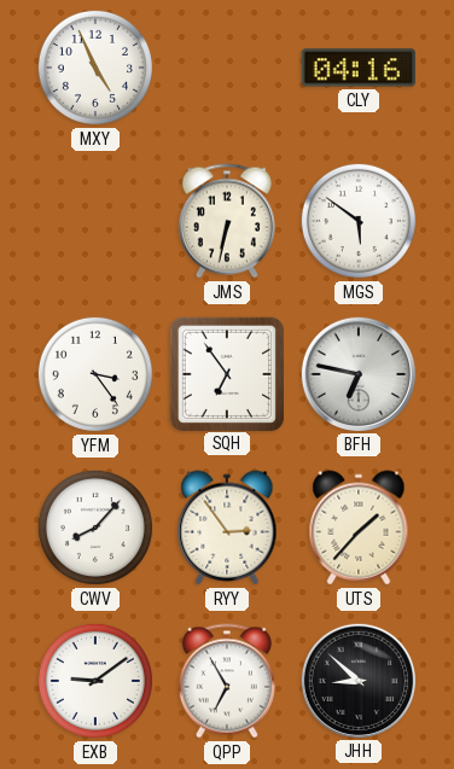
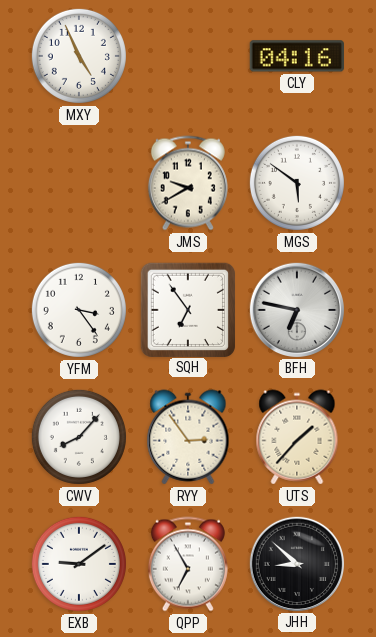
JMS: 6:32 -> 9:40 (188, 183)
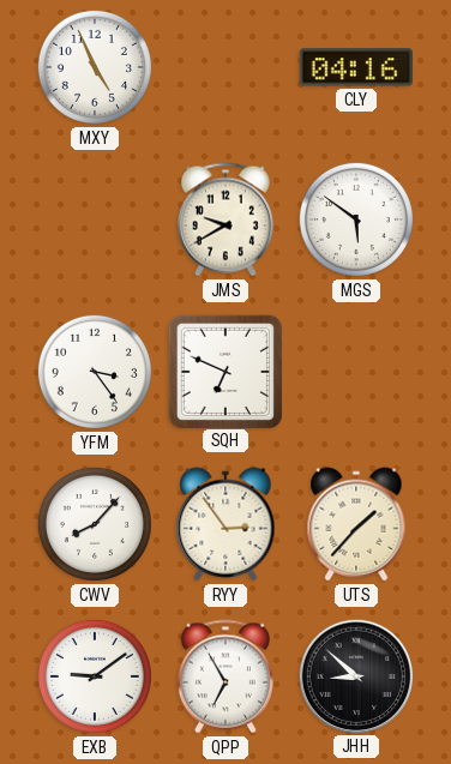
SQH: 6:54 -> 6:49 (224, 371)
BFH: 6:47 -> none (296, 309)
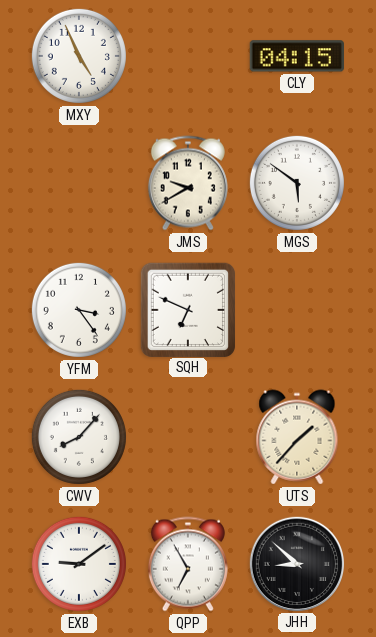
CLY: 04:16 -> 04:15 (297, 56)
RYY: 2:54 -> none (225, 524)
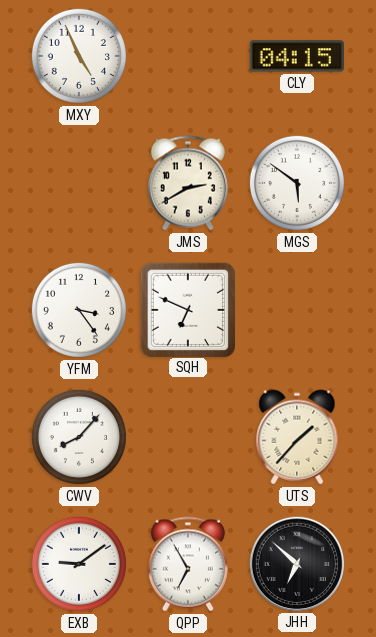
JMS: 9:40 -> 2:40 (188, 183)
JHH: 8:52 -> 6:52 (296, 563)
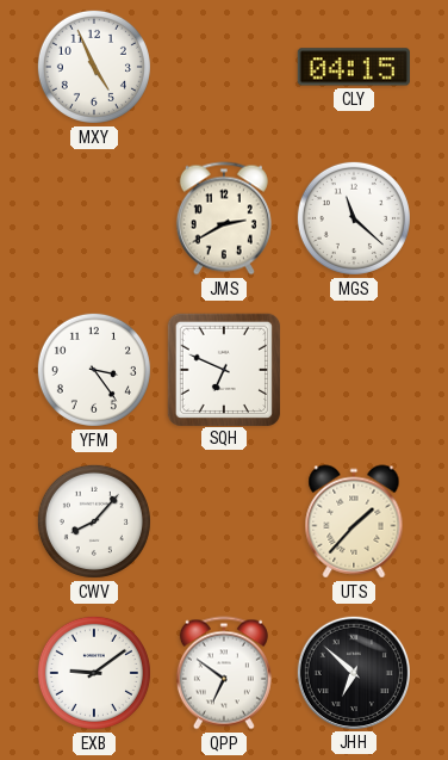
MGS: 5:51 -> 11:22 (354, 218)
QPP: 6:55 -> 6:51 (224, 673)
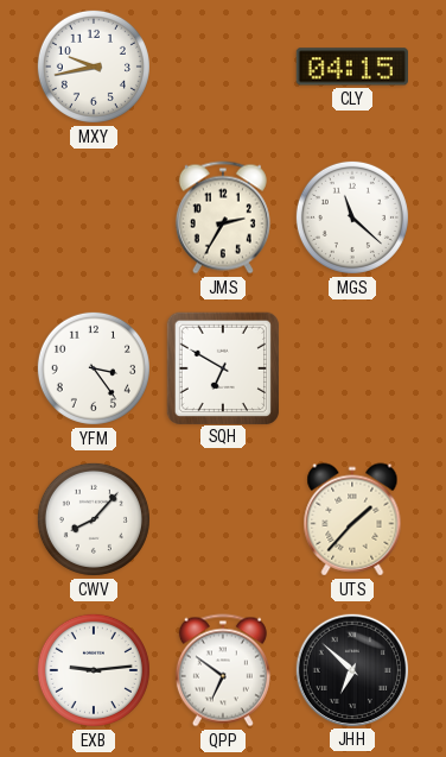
MXY: 4:56 -> 9:43 (94, 67)
JMS: 2:40 -> 2:35 (223, 217)
SQH: 6:49 -> 6:50 (222, 367)
EXB: 9:09 -> 9:14 (94, 670)
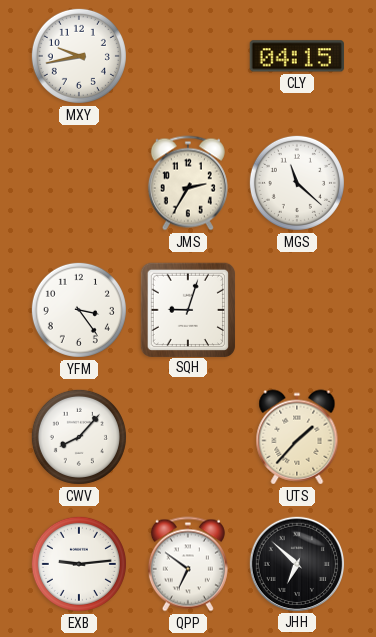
SQH: 6:50 -> 9:03 (187, 309)
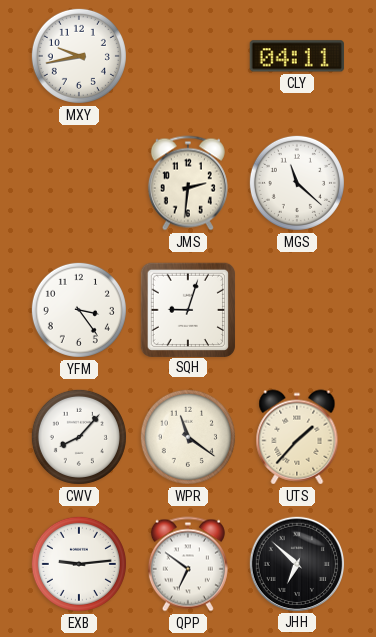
CLY: 04:15 -> 04:11 (297, 56)
JMS: 2:35 -> 2:31 (188, 183)
WPR: none -> 11:21 (188, 437)
